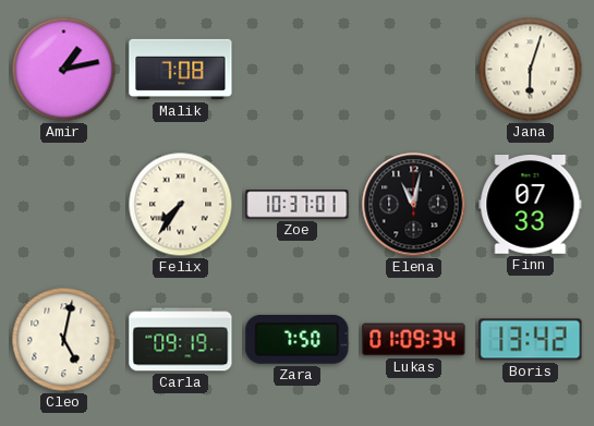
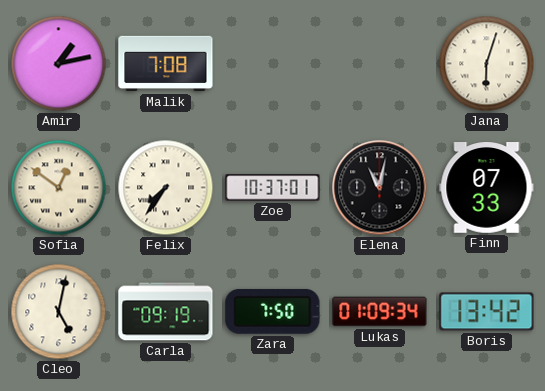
Sofia: none -> 12:51 (59, 188)
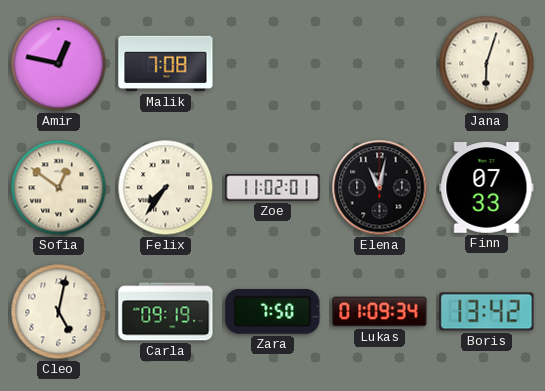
Amir: 1:13 -> 12:47 (59, 64)
Zoe: 10:37 -> 11:02 (273, 188)
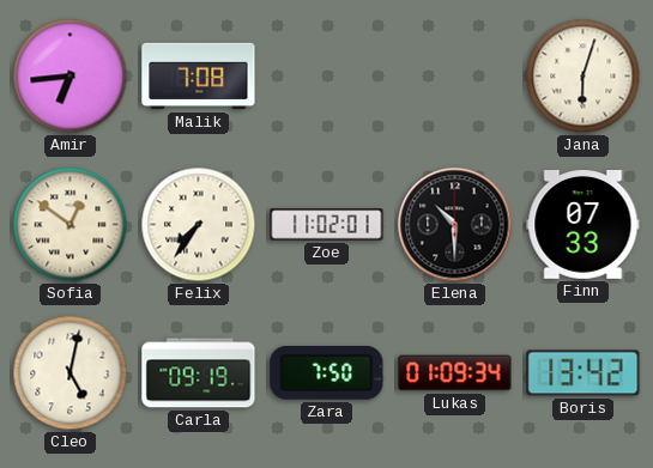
Amir: 12:47 -> 6:44 (71, 77)
Elena: 11:02 -> 10:30 (455, 225)
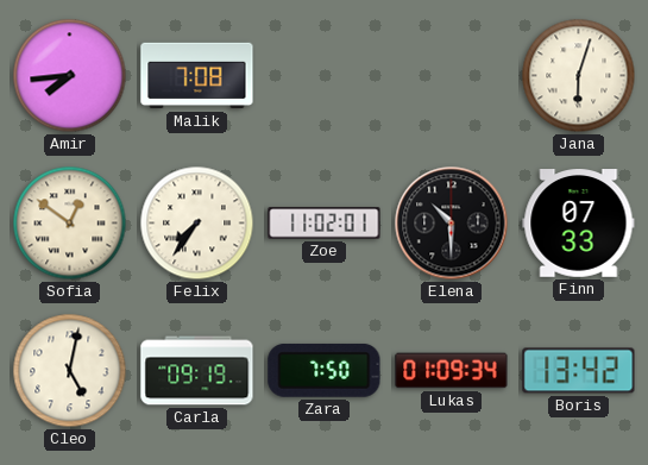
Amir: 6:44 -> 7:44 (70, 76)
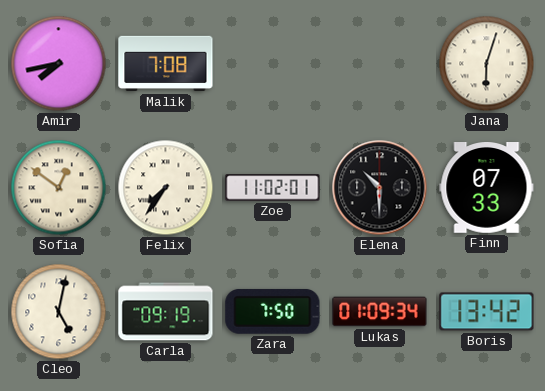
Amir: 7:44 -> 7:43 (59, 64)
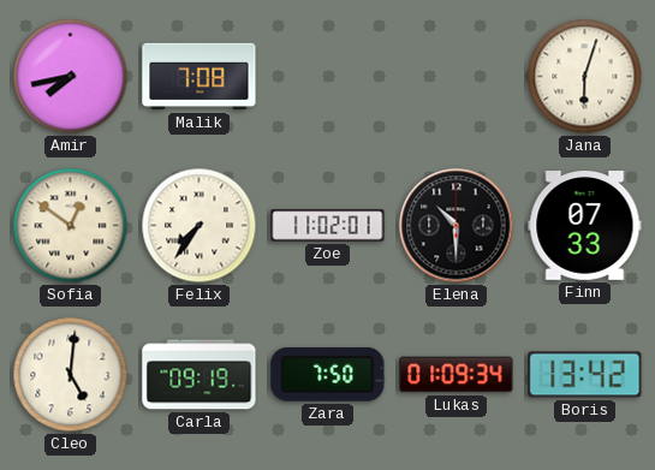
Cleo: 5:02 -> 5:01 (71, 375)
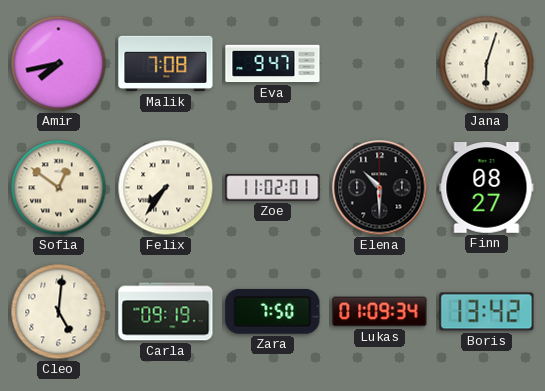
Eva: none -> 9:47 (273, 64)
Finn: 07:33 -> 08:27 (487, 188)
